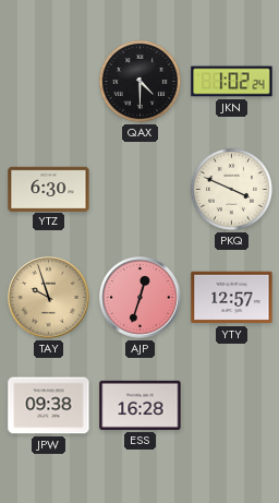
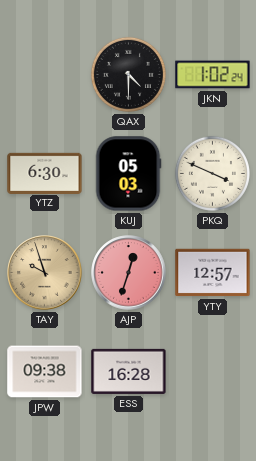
KUJ: none -> 05:03 (128, 174)
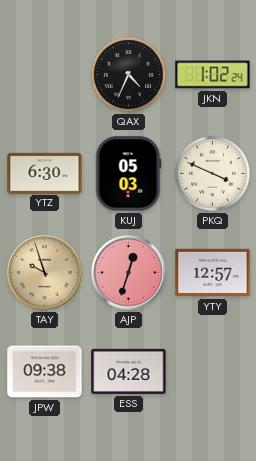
QAX: 4:30 -> 4:34 (128, 74)
ESS: 16:28 -> 04:28 (129, 371)
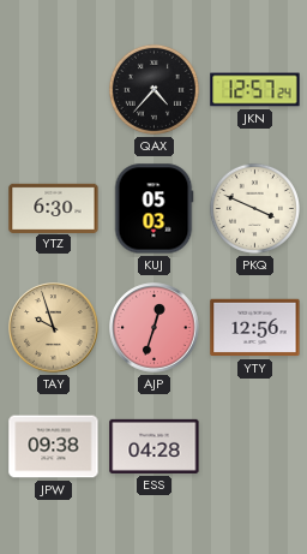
QAX: 4:34 -> 4:37 (153, 89)
JKN: 1:02 -> 12:57 (255, 90)
YTY: 12:57 -> 12:56 (255, 328)
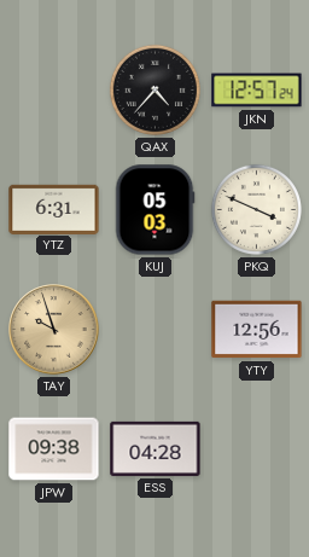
YTZ: 6:30 -> 6:31 (54, 209)
AJP: 12:33 -> none (155, 328)
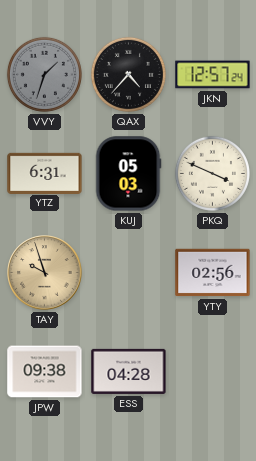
VVY: none -> 1:33 (44, 74)
YTY: 12:56 -> 02:56 (213, 273)
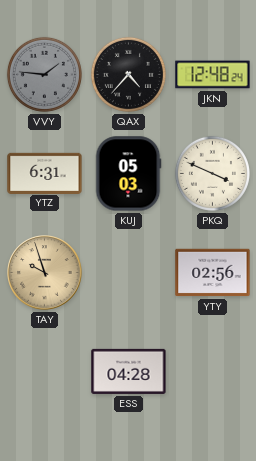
VVY: 1:33 -> 1:46 (44, 74)
JKN: 12:57 -> 12:48 (213, 75)
JPW: 09:38 -> none (45, 372)
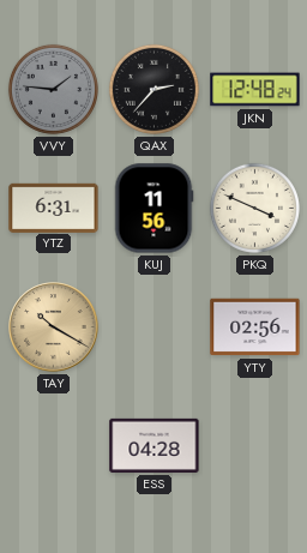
QAX: 4:37 -> 2:37 (153, 89)
KUJ: 05:03 -> 11:56 (153, 209)
TAY: 9:57 -> 10:20 (54, 327)
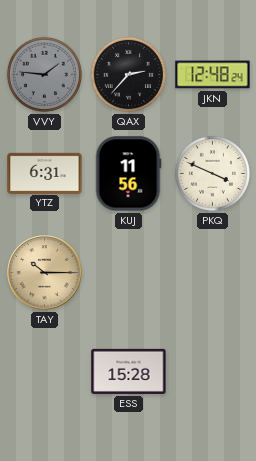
TAY: 10:20 -> 10:15 (45, 273)
YTY: 02:56 -> none (255, 327)
ESS: 04:28 -> 15:28 (129, 371)
